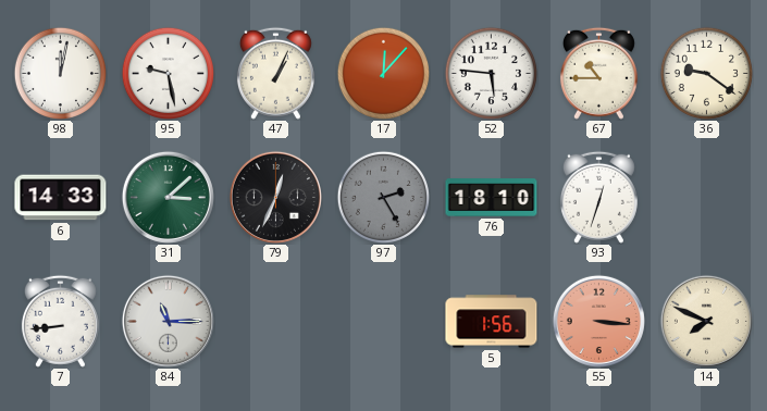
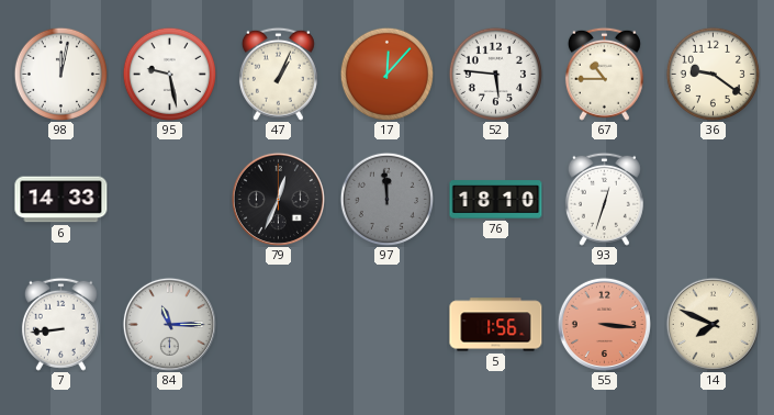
31: 3:08 -> none (168, 197)
97: 2:25 -> 11:59 (386, 199)
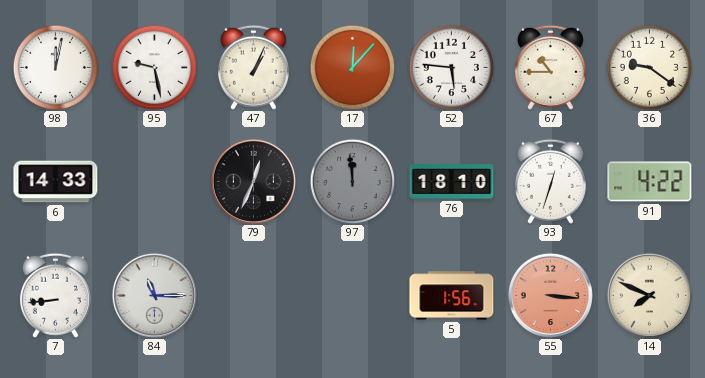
91: none -> 4:22 (650, 182)
